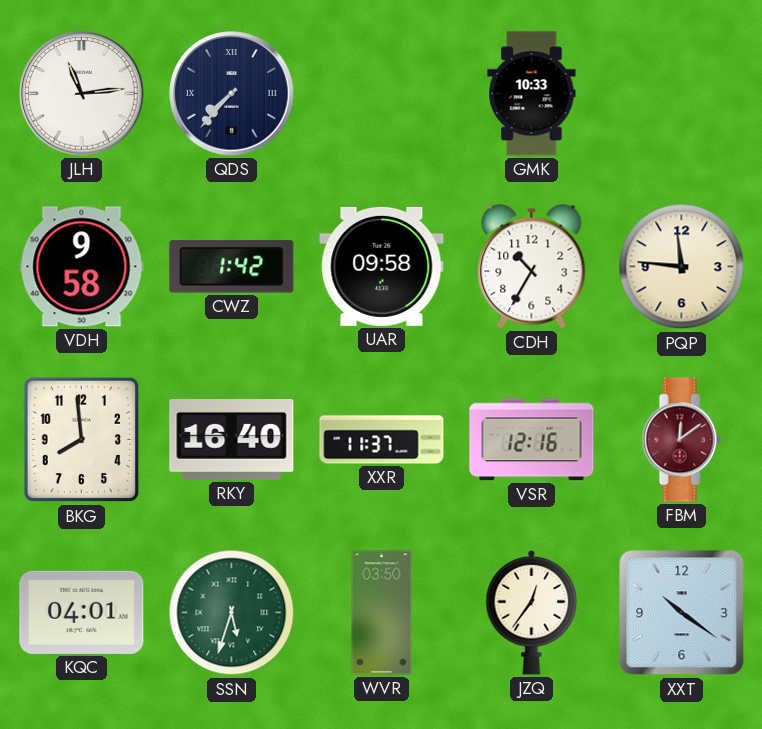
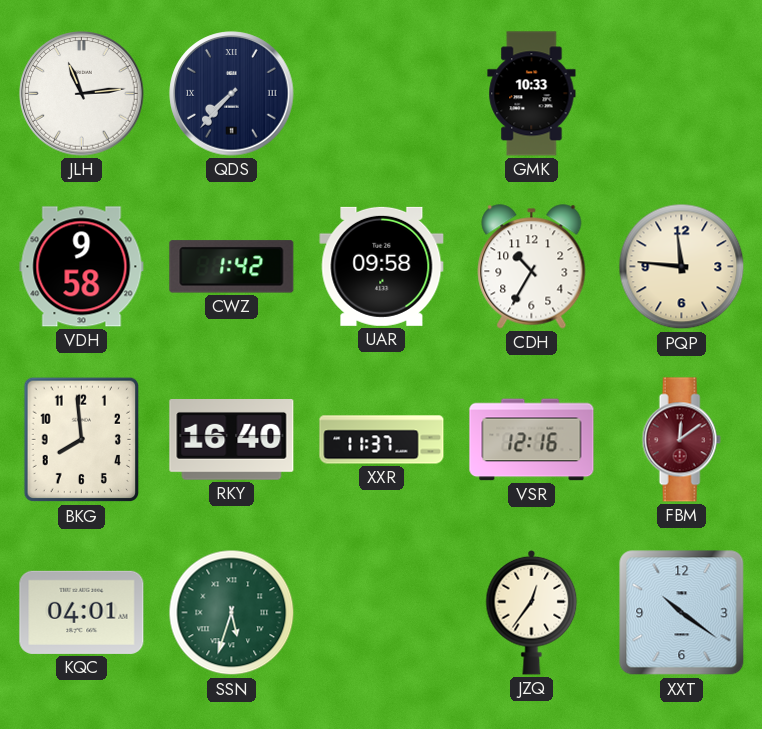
WVR: 03:50 -> none (382, 613)
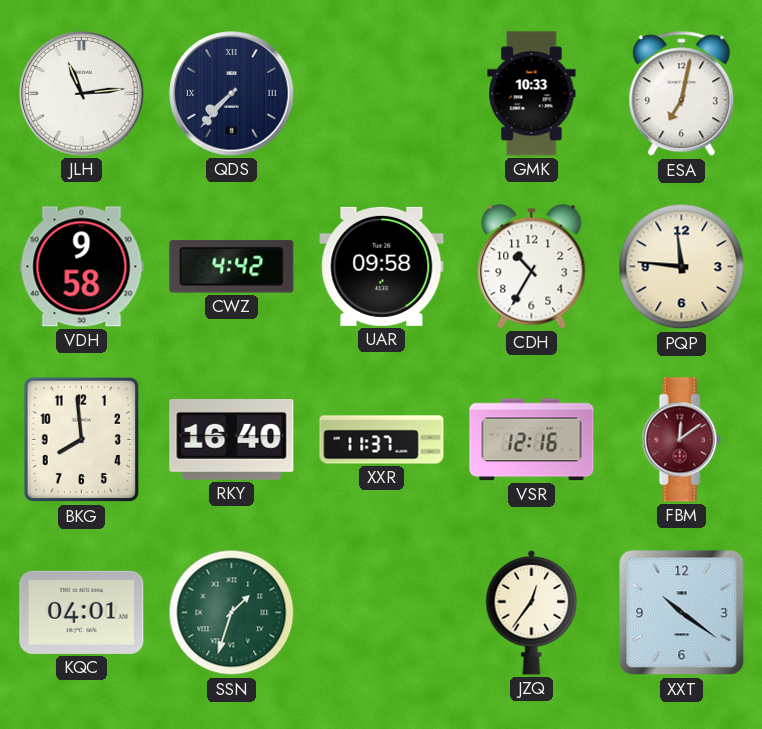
ESA: none -> 7:02 (682, 94)
CWZ: 1:42 -> 4:42 (232, 267)
SSN: 5:33 -> 1:33 (232, 613)
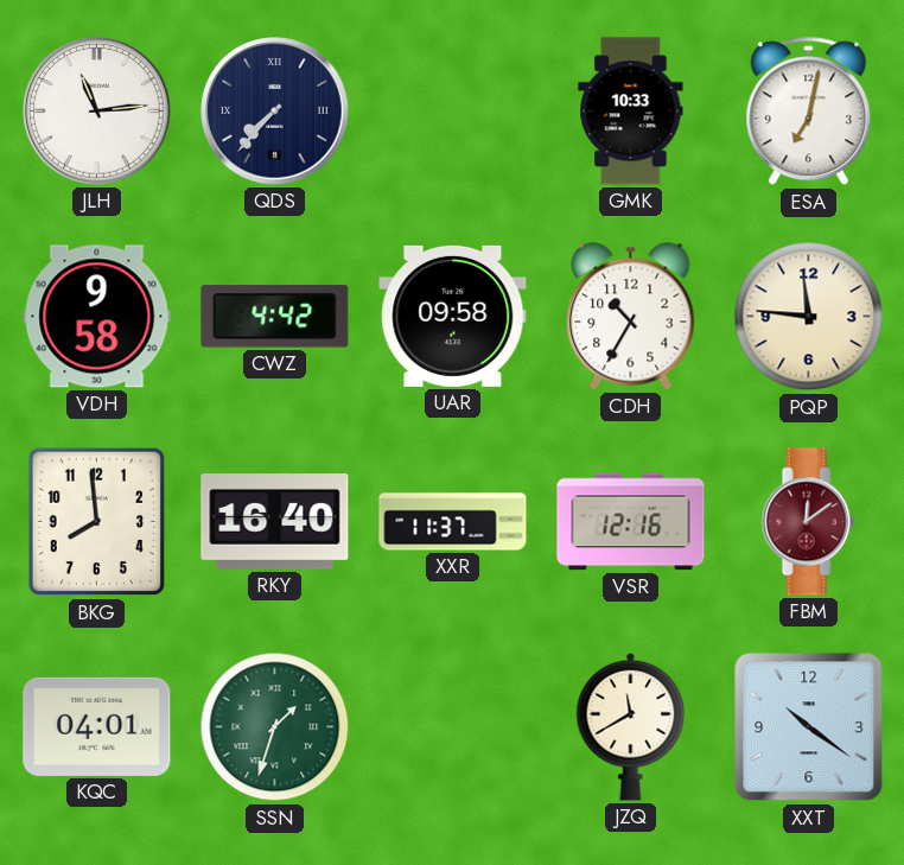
JZQ: 12:36 -> 11:40 (631, 726)
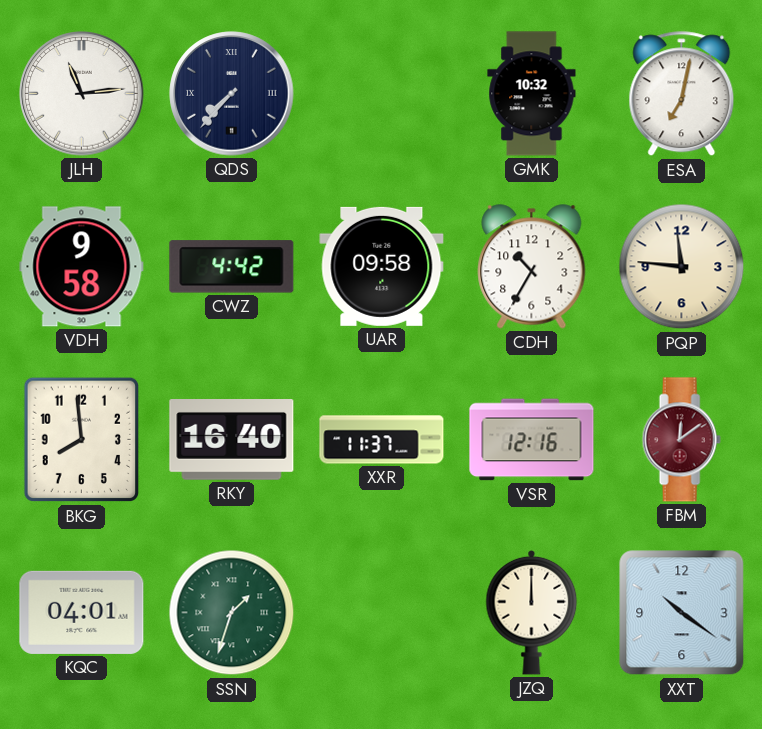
GMK: 10:33 -> 10:32 (532, 94)
JZQ: 11:40 -> 12:00 (532, 612)
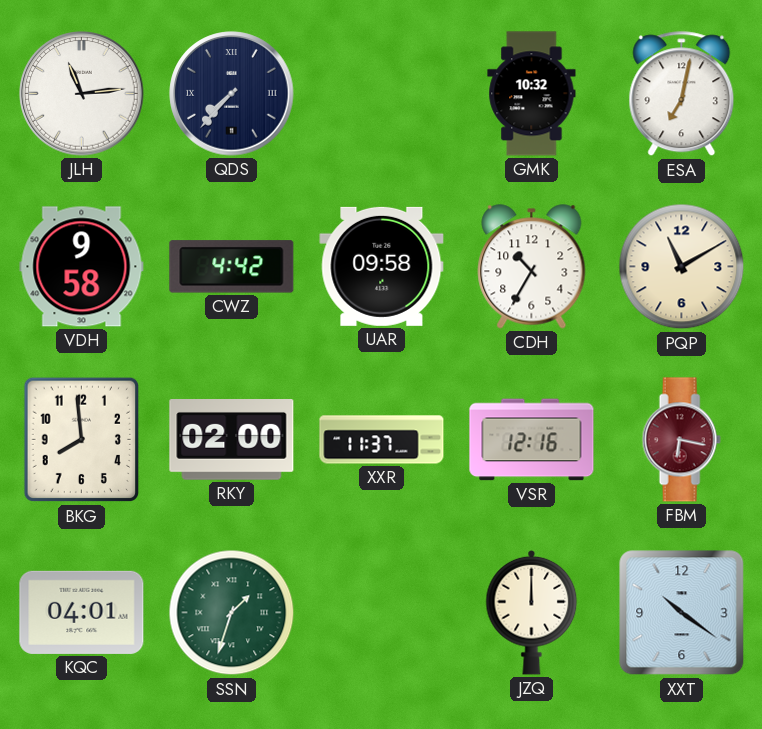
PQP: 11:46 -> 11:10 (682, 267)
RKY: 16:40 -> 02:00 (232, 440)
FBM: 12:09 -> 6:17 (681, 440)
